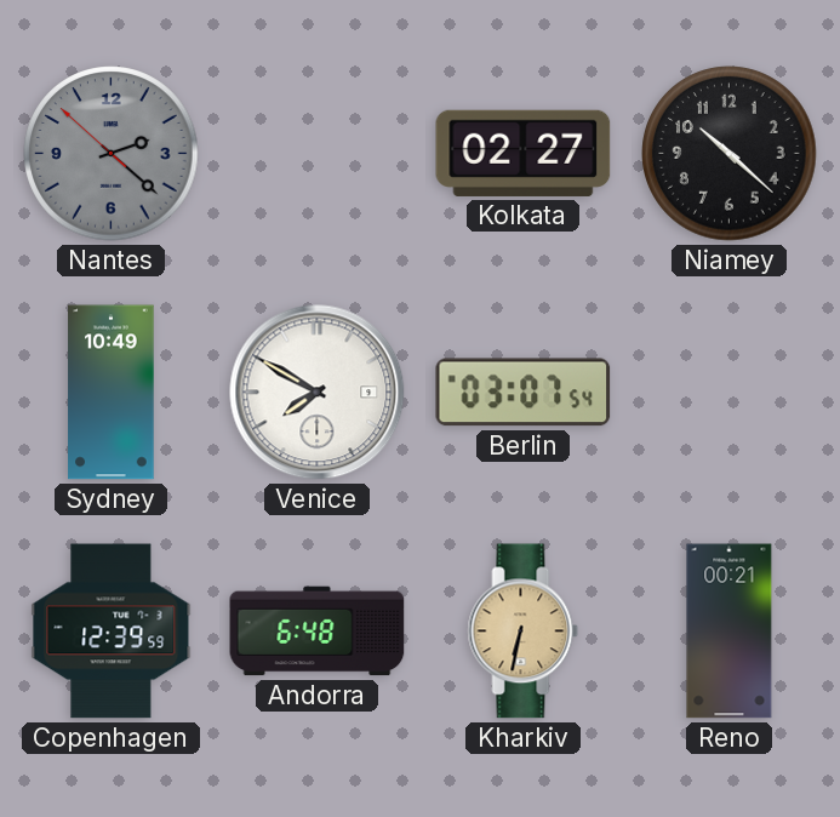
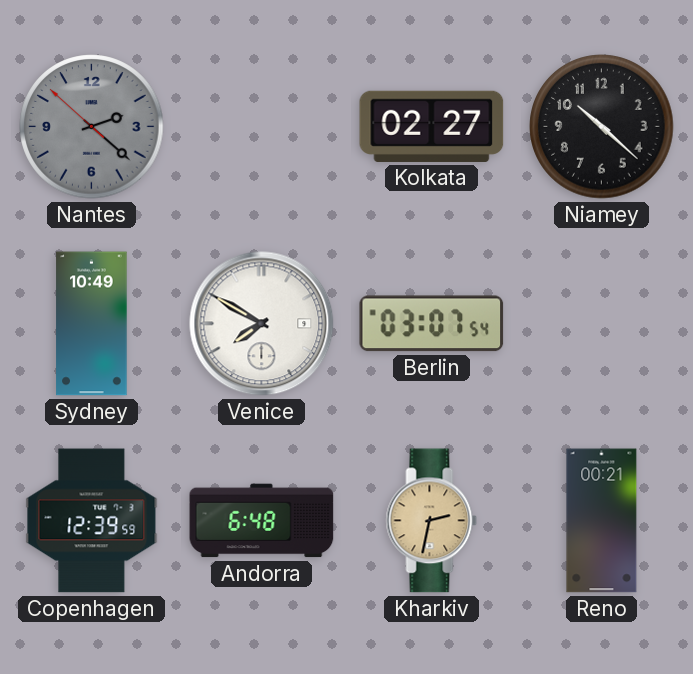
Kharkiv: 6:32 -> 2:32 (432, 521)
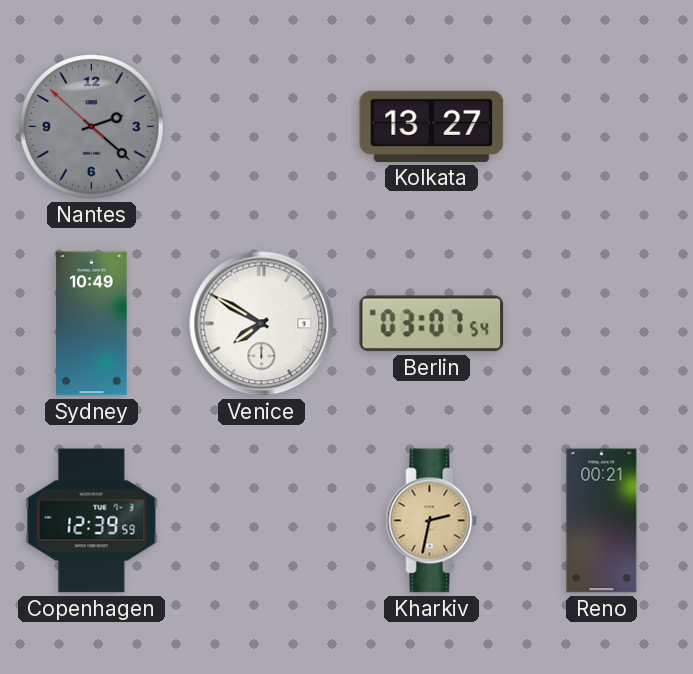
Kolkata: 02:27 -> 13:27 (432, 126)
Niamey: 10:22 -> none (602, 127)
Andorra: 6:48 -> none (262, 521)
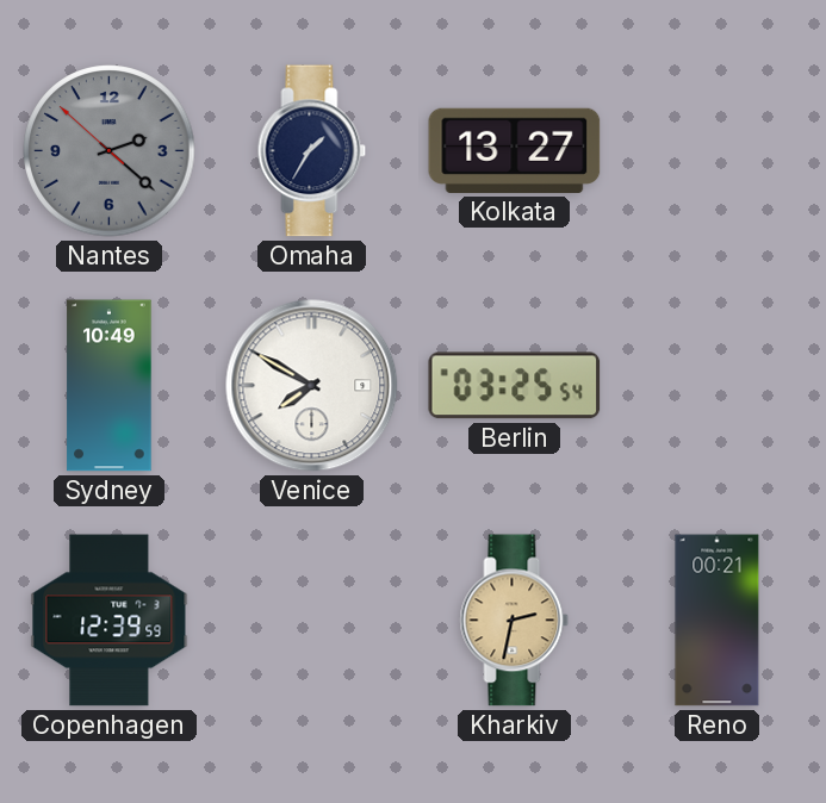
Omaha: none -> 1:35 (312, 151)
Berlin: 03:07 -> 03:25 (515, 386)
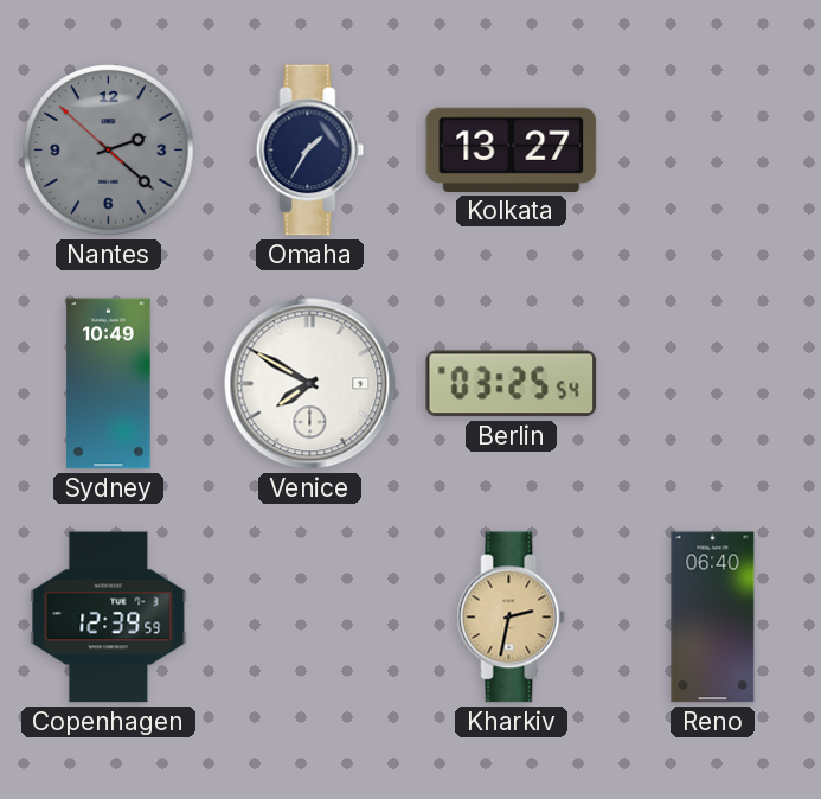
Reno: 00:21 -> 06:40 (713, 618)
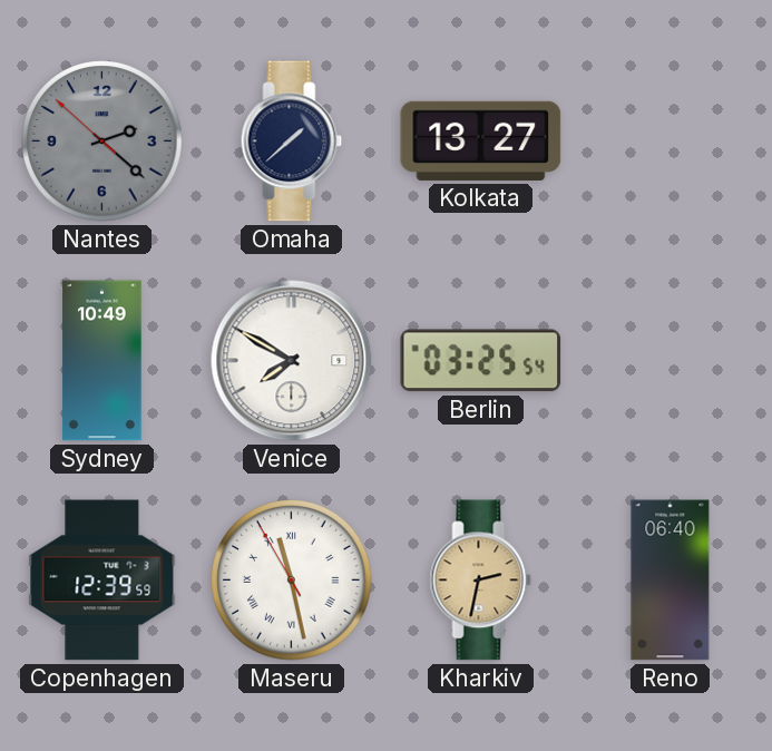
Omaha: 1:35 -> 1:38 (292, 142)
Maseru: none -> 11:27 (292, 581)
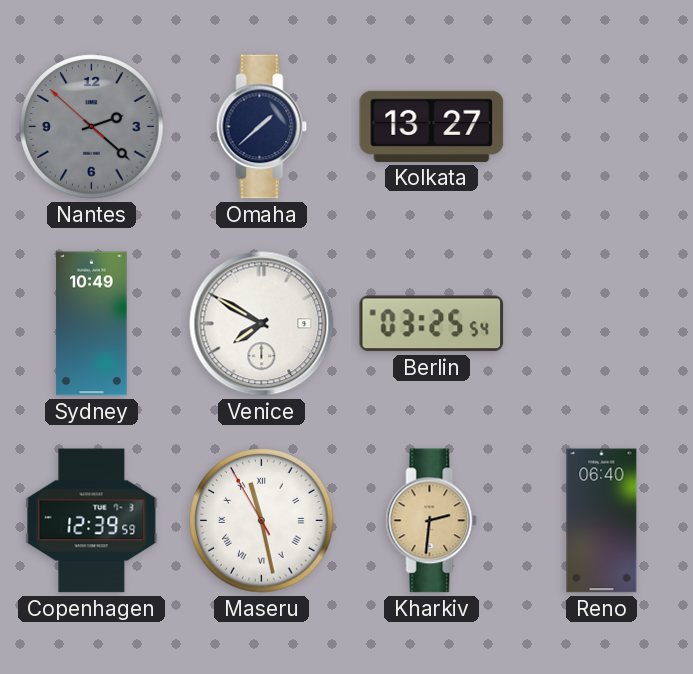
Kharkiv: 2:32 -> 2:31 (432, 521)
